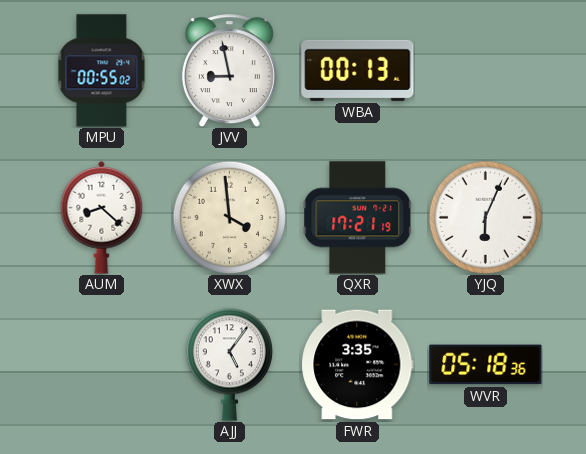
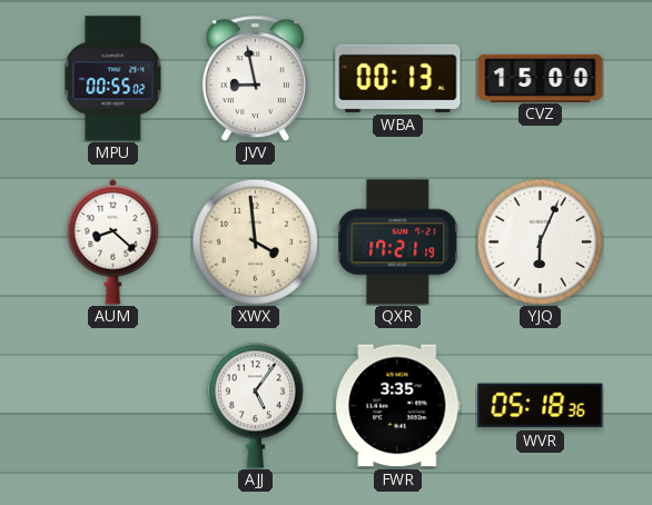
CVZ: none -> 15:00 (541, 78)
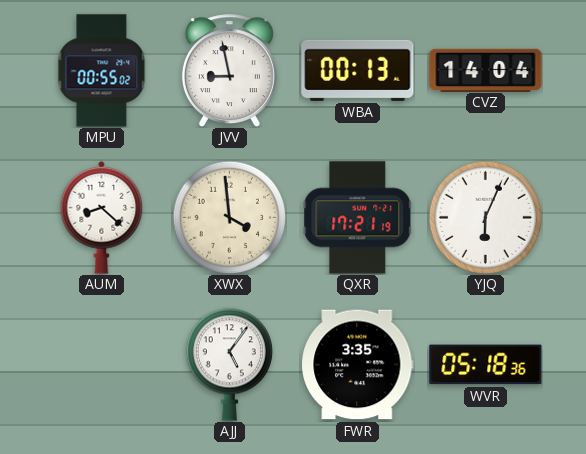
CVZ: 15:00 -> 14:04 (486, 70)
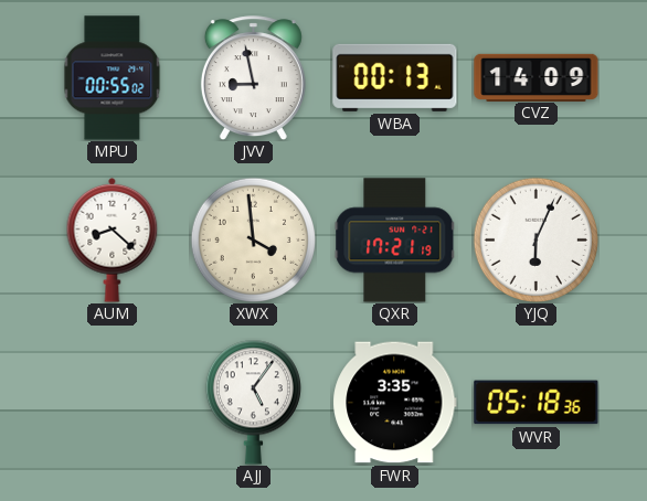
CVZ: 14:04 -> 14:09 (537, 77)
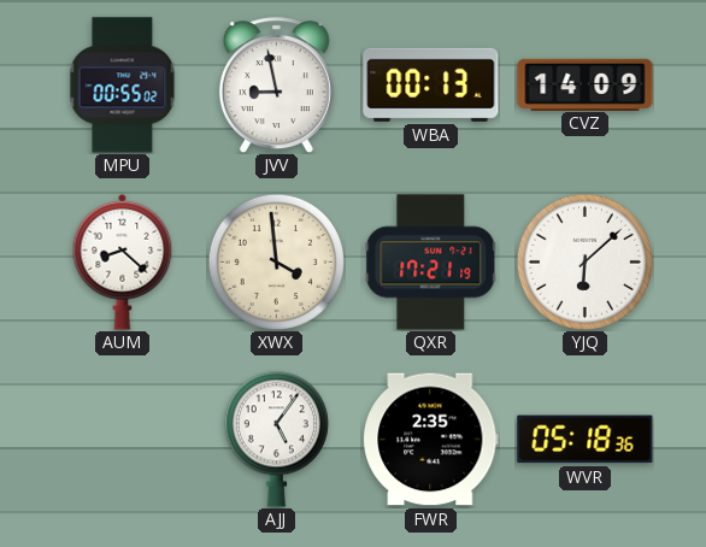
YJQ: 6:04 -> 6:08 (584, 261)
FWR: 3:35 -> 2:35 (431, 440)
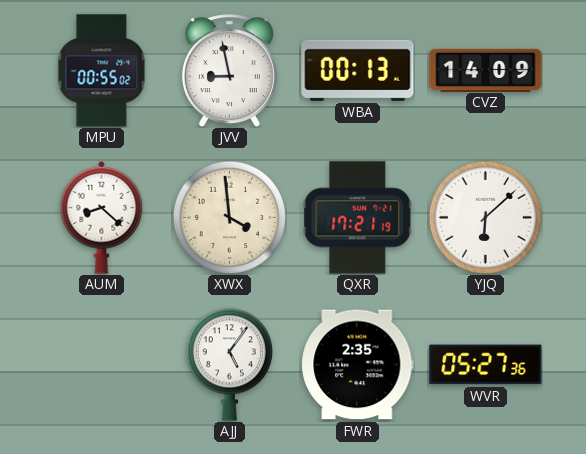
WVR: 05:18 -> 05:27 (486, 365)
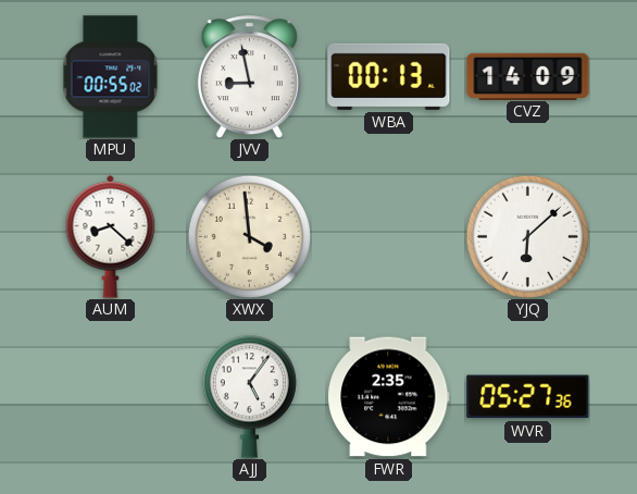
QXR: 17:21 -> none (358, 218)
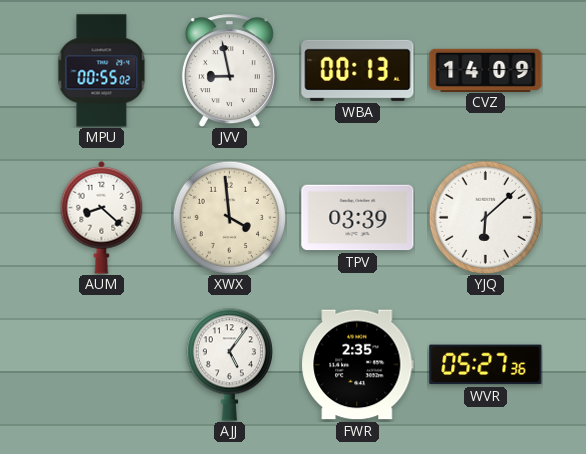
TPV: none -> 03:39 (358, 218)
